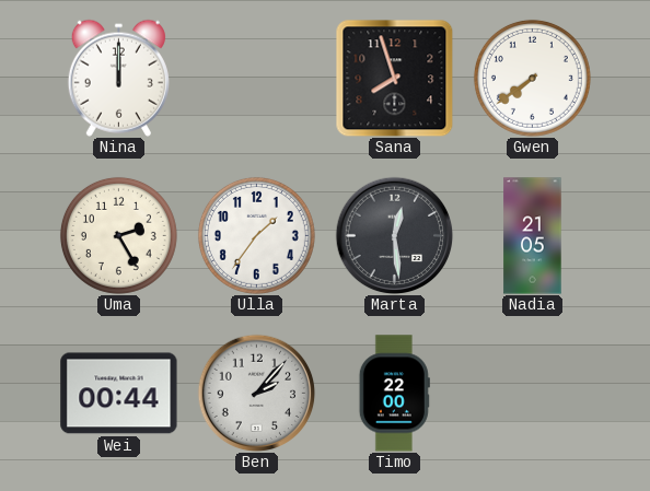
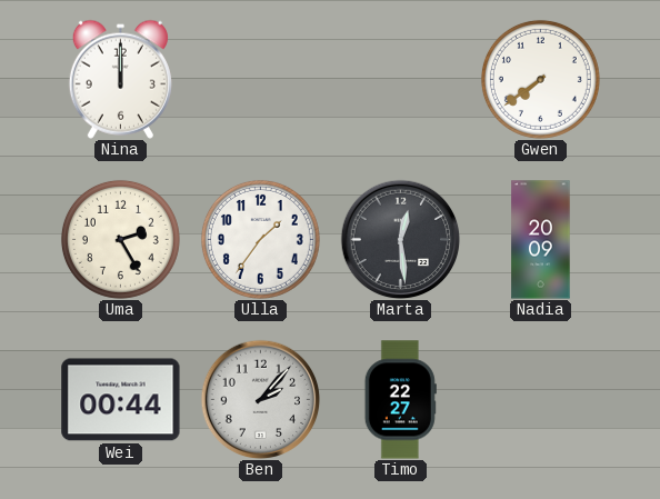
Sana: 7:57 -> none (394, 78)
Nadia: 21:05 -> 20:09 (541, 240)
Timo: 22:00 -> 22:27 (400, 400)
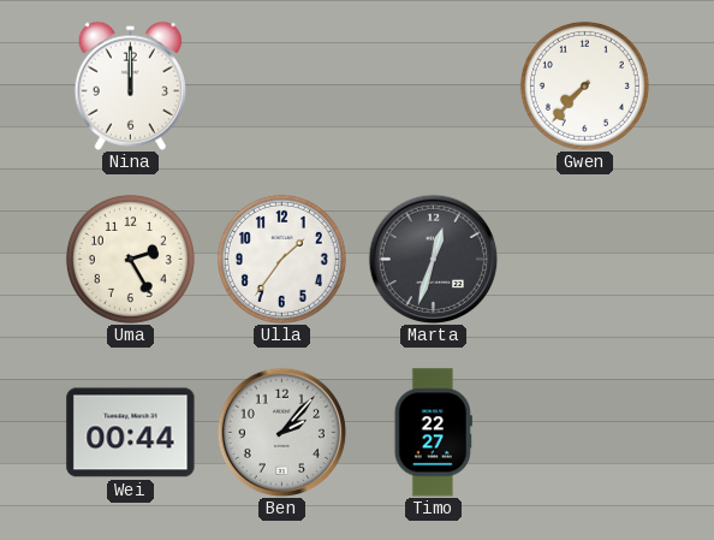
Gwen: 7:39 -> 7:37 (584, 85)
Marta: 12:29 -> 12:33 (433, 259)
Nadia: 20:09 -> none (541, 240)
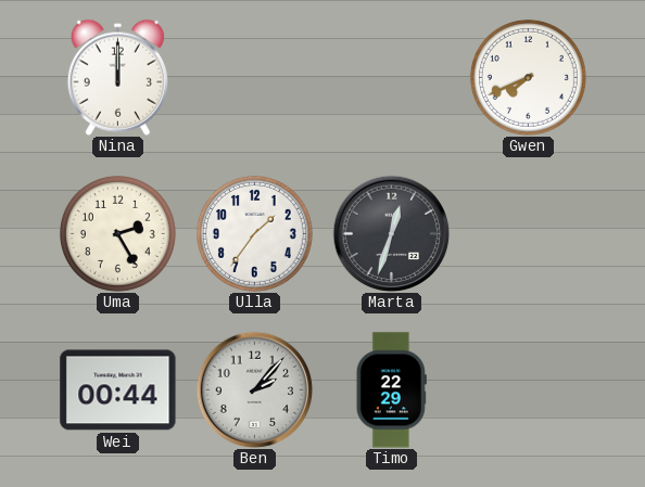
Gwen: 7:37 -> 7:41 (528, 77)
Timo: 22:27 -> 22:29 (391, 390)
